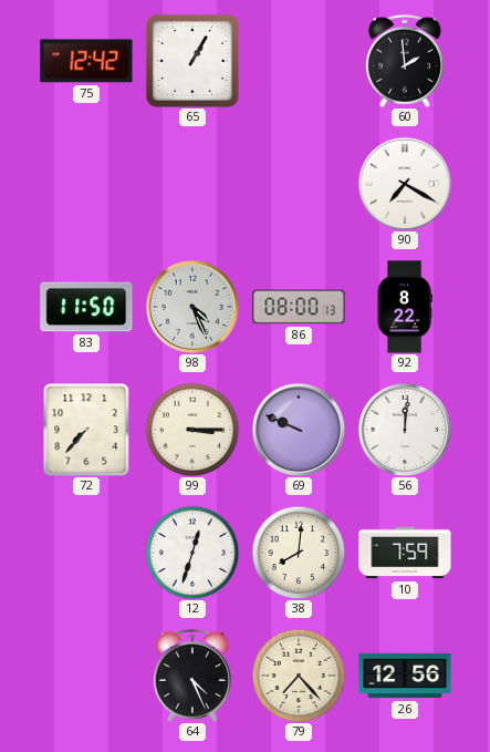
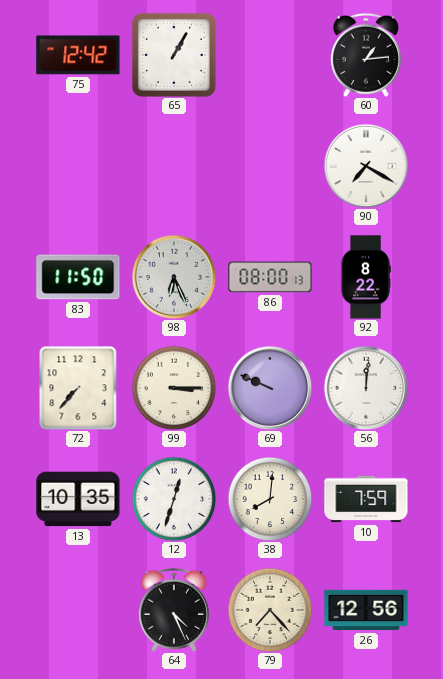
60: 1:59 -> 1:14 (366, 55)
98: 4:26 -> 6:26 (174, 277)
13: none -> 10:35 (78, 499)
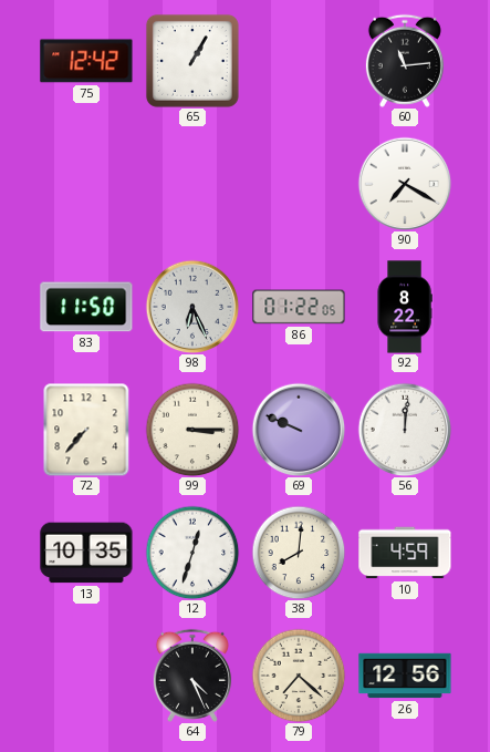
60: 1:14 -> 11:14 (405, 61)
86: 08:00 -> 01:22 (299, 307)
10: 7:59 -> 4:59 (405, 553)
79: 7:23 -> 7:22 (299, 676)
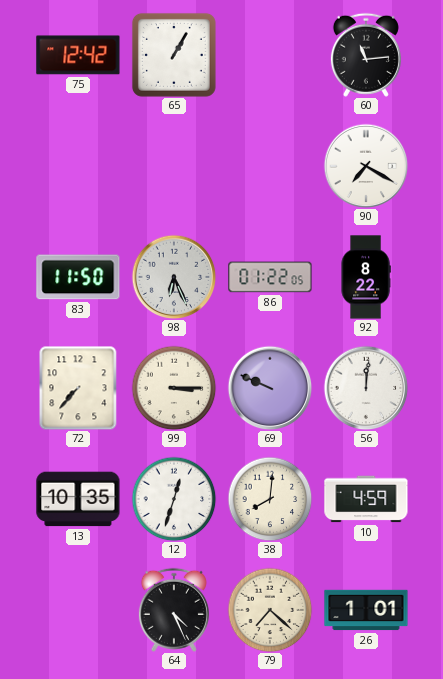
26: 12:56 -> 1:01 (366, 610)
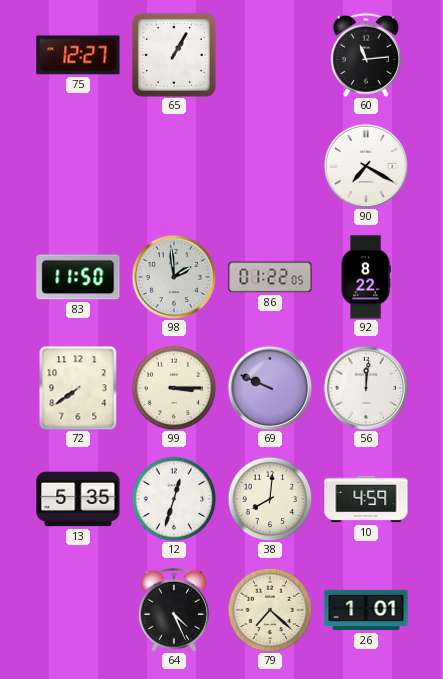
75: 12:42 -> 12:27 (78, 55)
98: 6:26 -> 1:59 (174, 277)
72: 7:37 -> 7:39 (78, 388)
13: 10:35 -> 5:35 (78, 499)
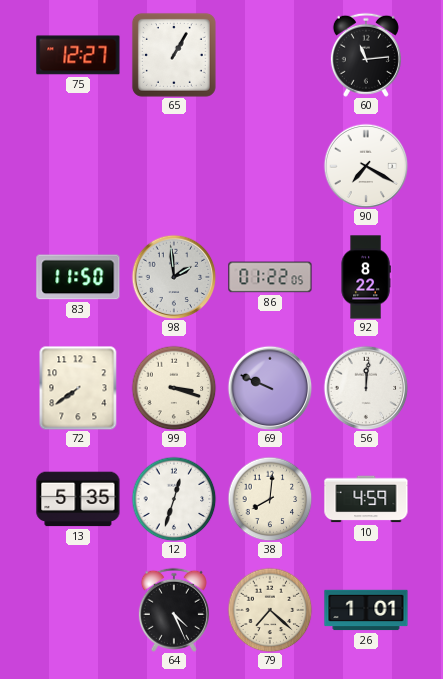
99: 3:15 -> 3:18 (174, 388)
